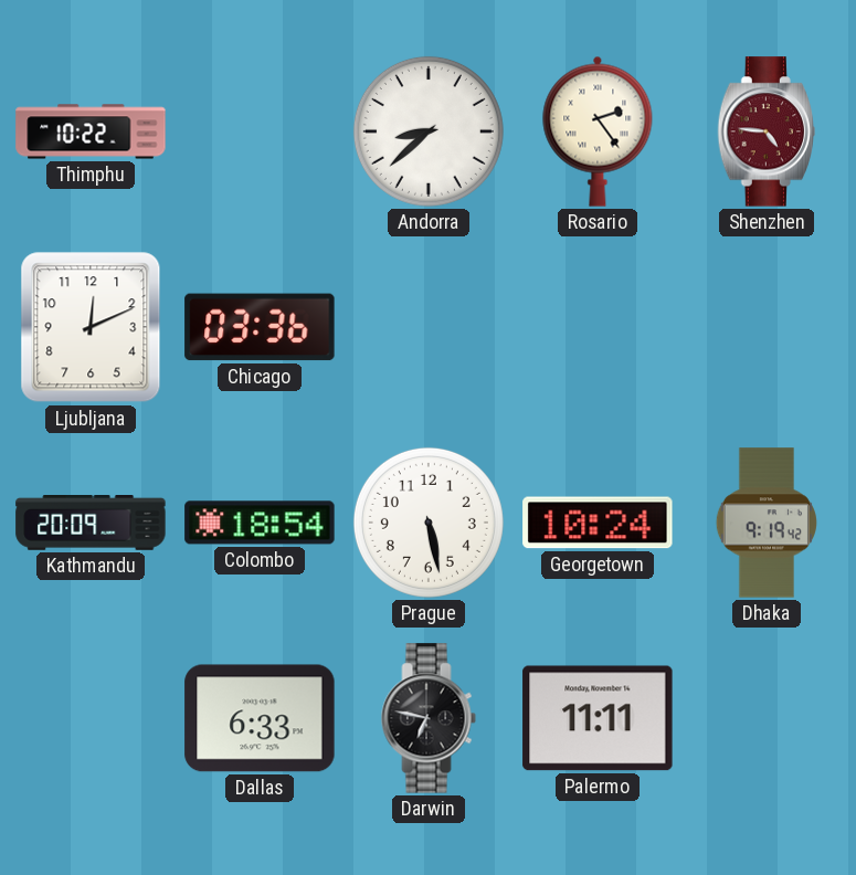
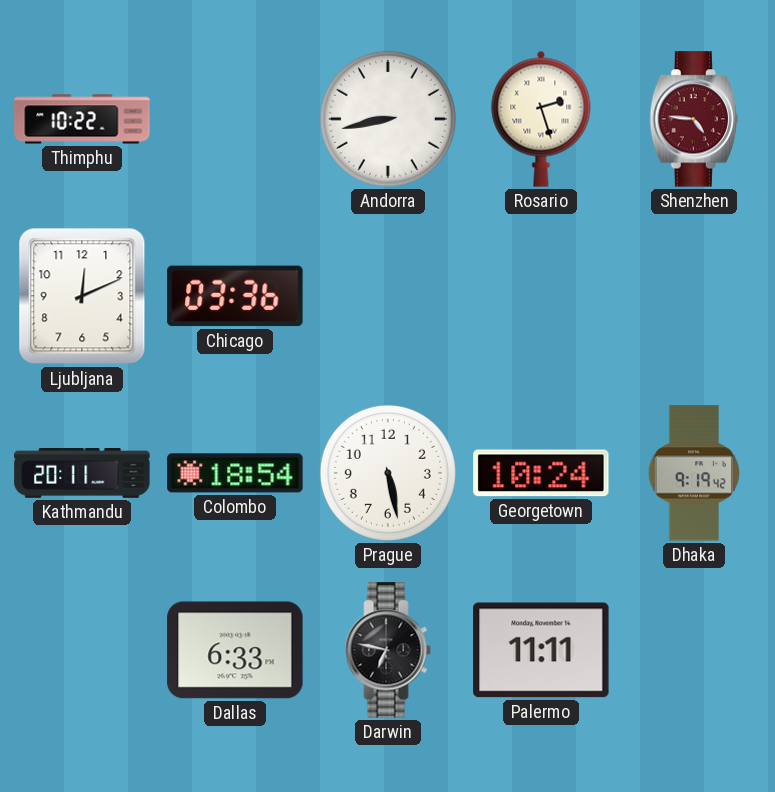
Andorra: 8:38 -> 8:43 (388, 119)
Rosario: 2:24 -> 2:27 (541, 119)
Kathmandu: 20:09 -> 20:11 (82, 474)
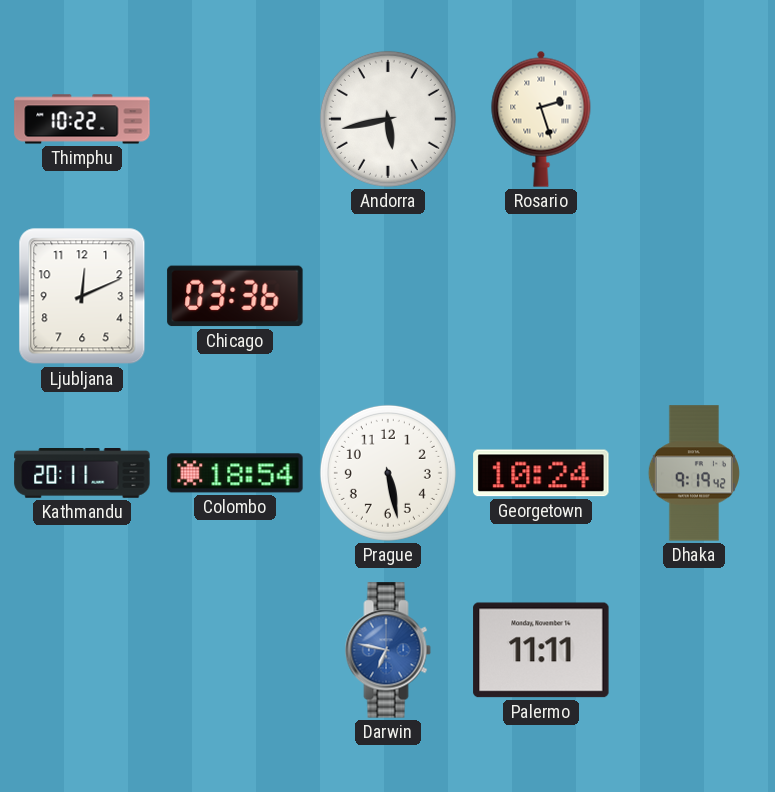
Andorra: 8:43 -> 5:43 (388, 119)
Shenzhen: 4:46 -> none (693, 119)
Dallas: 6:33 -> none (235, 650)
Darwin dial: black -> blue (388, 650)
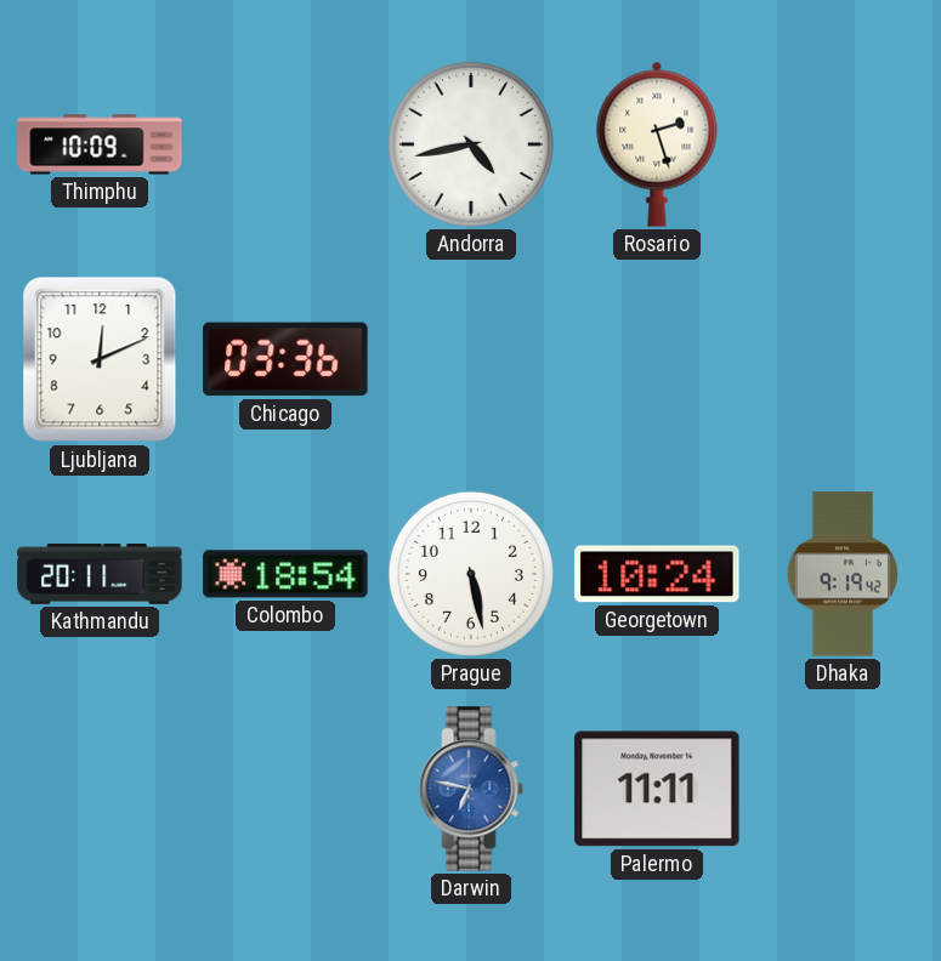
Thimphu: 10:22 -> 10:09 (100, 144)
Andorra: 5:43 -> 4:43 (471, 144)
